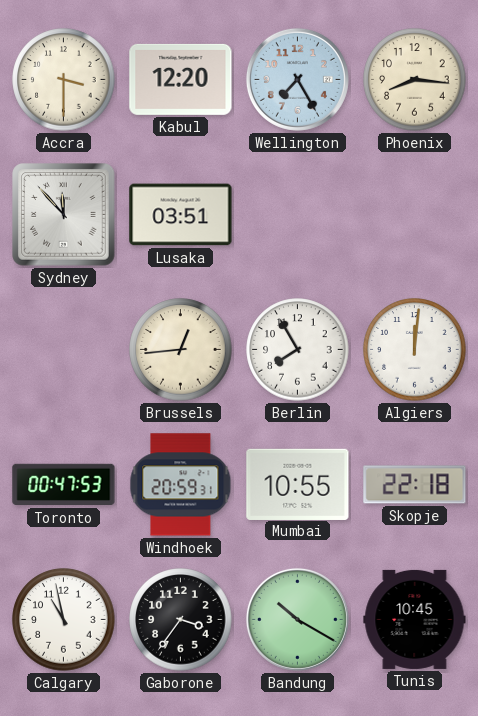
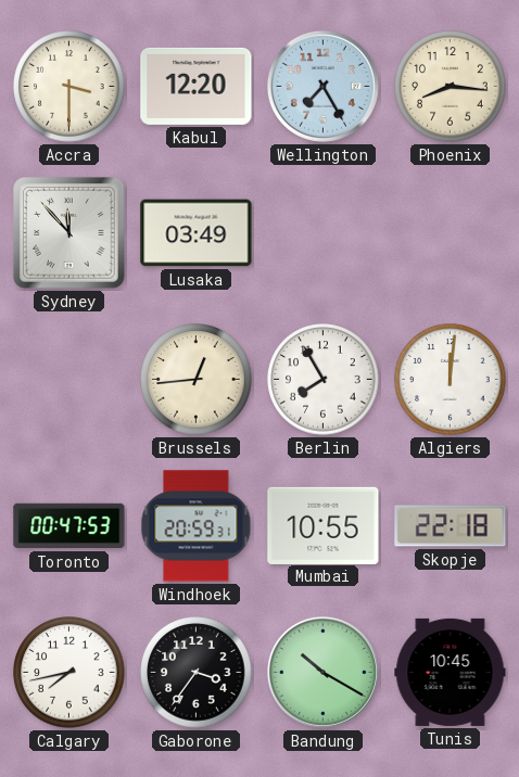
Lusaka: 03:51 -> 03:49 (197, 233)
Calgary: 10:58 -> 7:43 (69, 673)
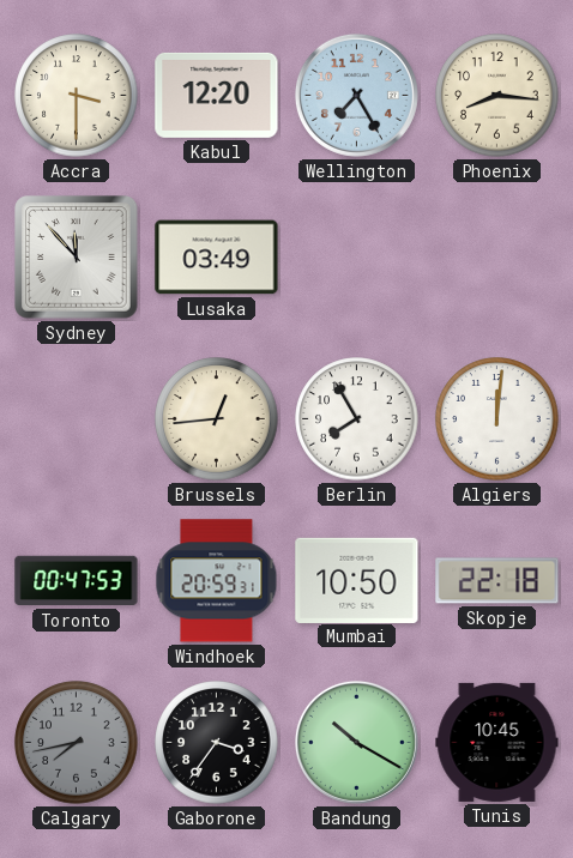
Mumbai: 10:55 -> 10:50 (357, 580)
Calgary dial: white -> grey (77, 743)
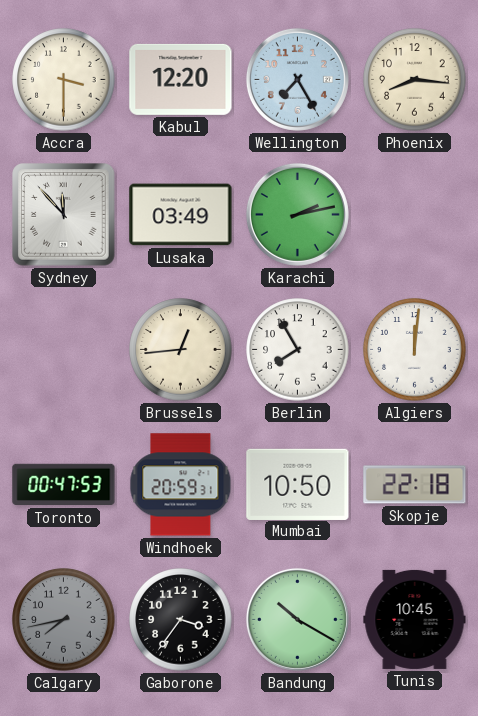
Karachi: none -> 2:13 (297, 214)
